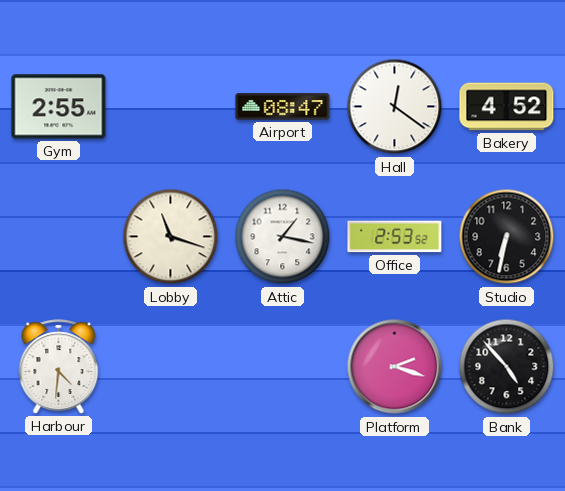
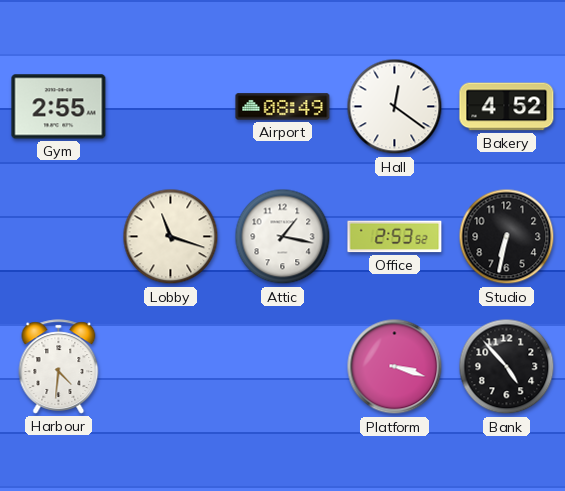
Airport: 08:47 -> 08:49 (283, 107)
Platform: 2:18 -> 3:18 (395, 367)
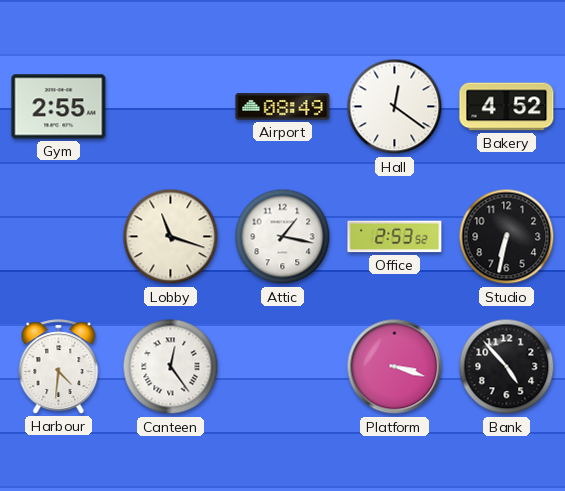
Canteen: none -> 12:24 (171, 367)
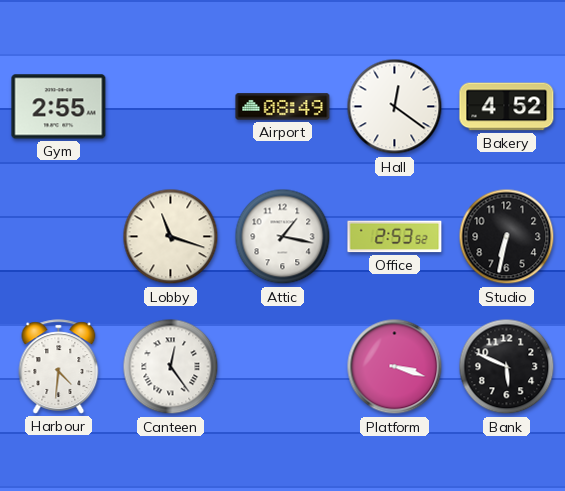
Bank: 4:53 -> 5:49 (507, 367)
